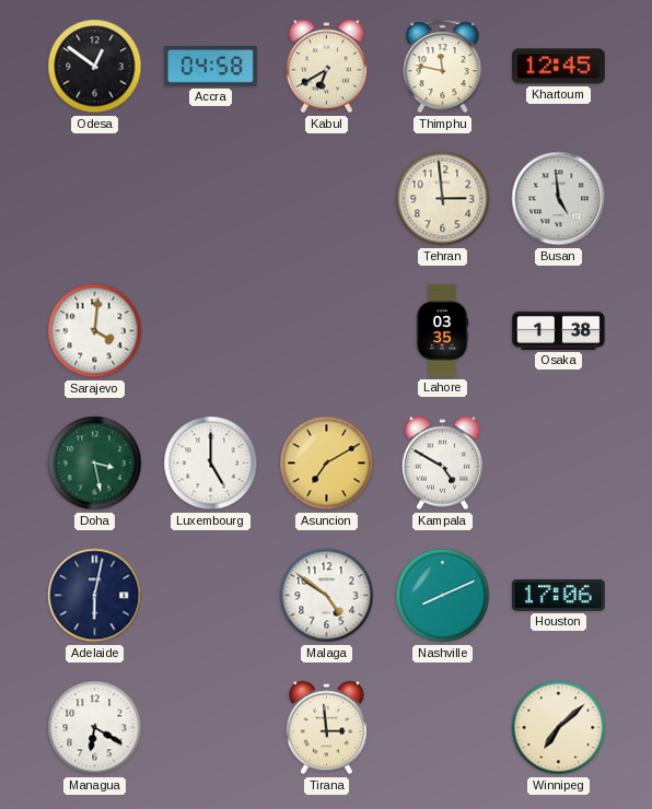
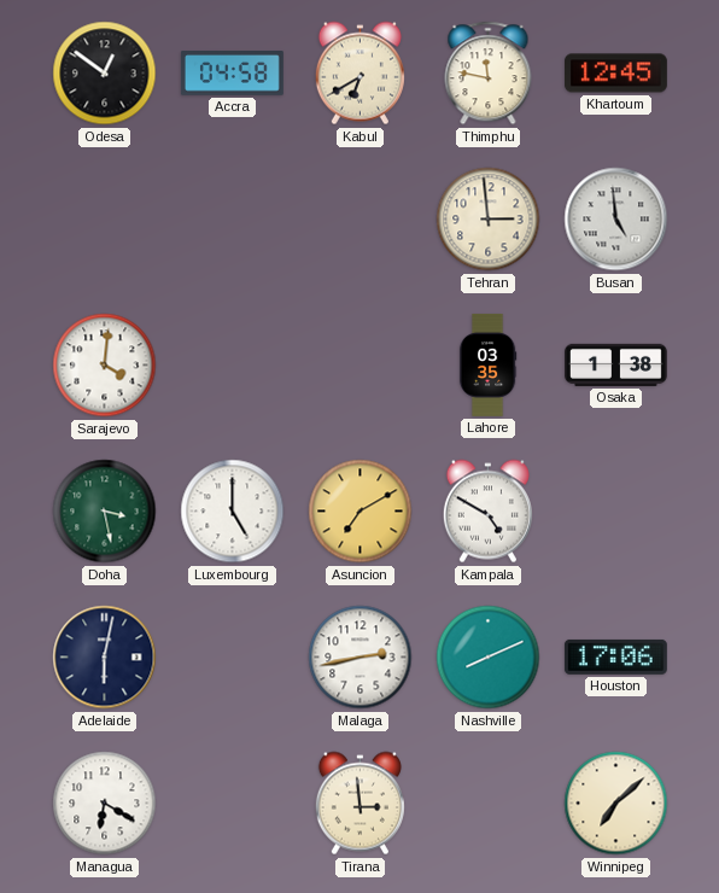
Malaga: 4:51 -> 2:43 (361, 658)
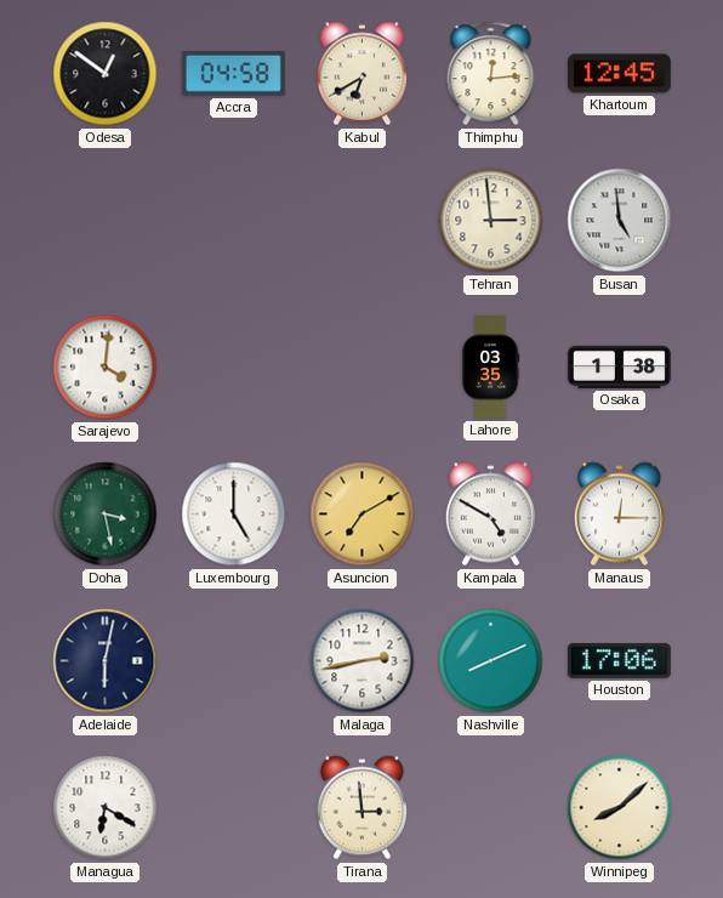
Thimphu: 11:47 -> 12:14 (491, 74)
Manaus: none -> 12:15 (619, 515)
Winnipeg: 7:08 -> 8:08 (620, 808)
